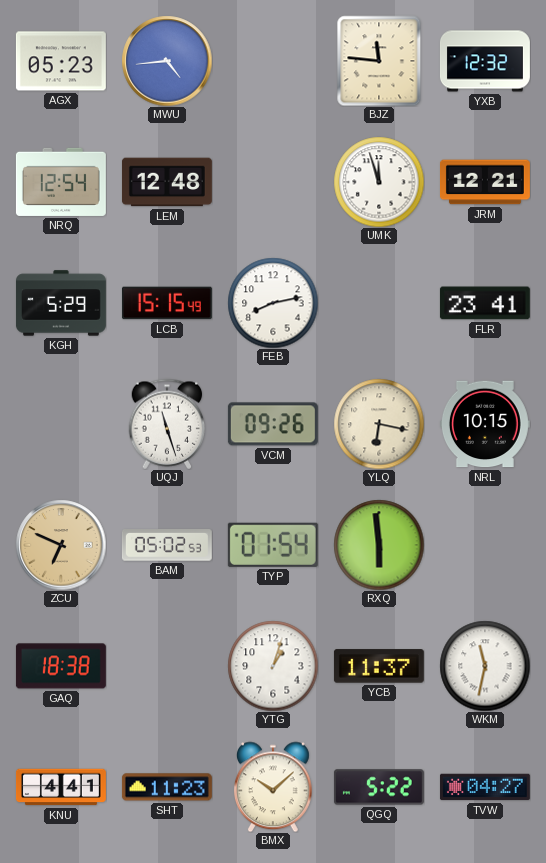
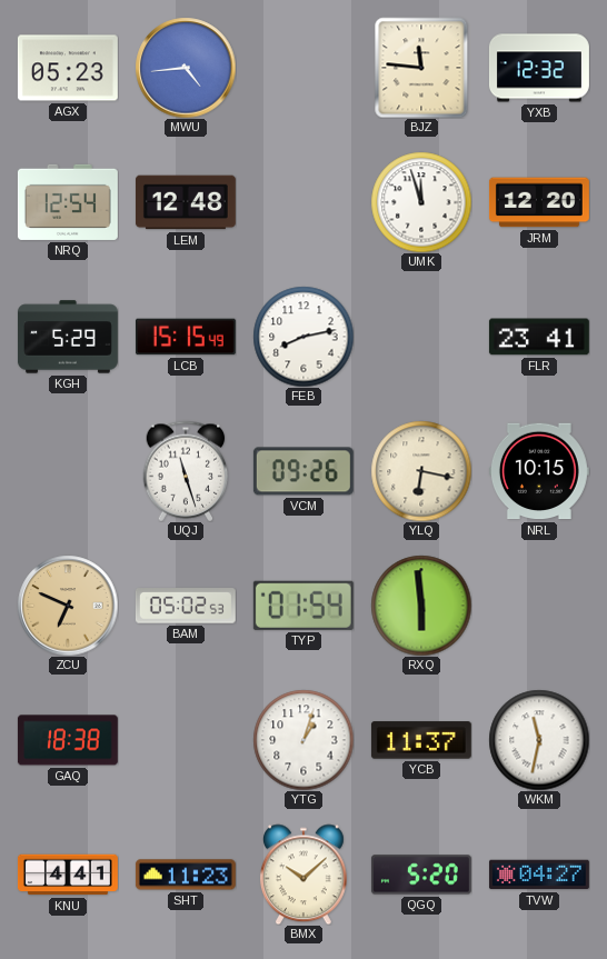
JRM: 12:21 -> 12:20 (539, 202)
QGQ: 5:22 -> 5:20 (421, 875)
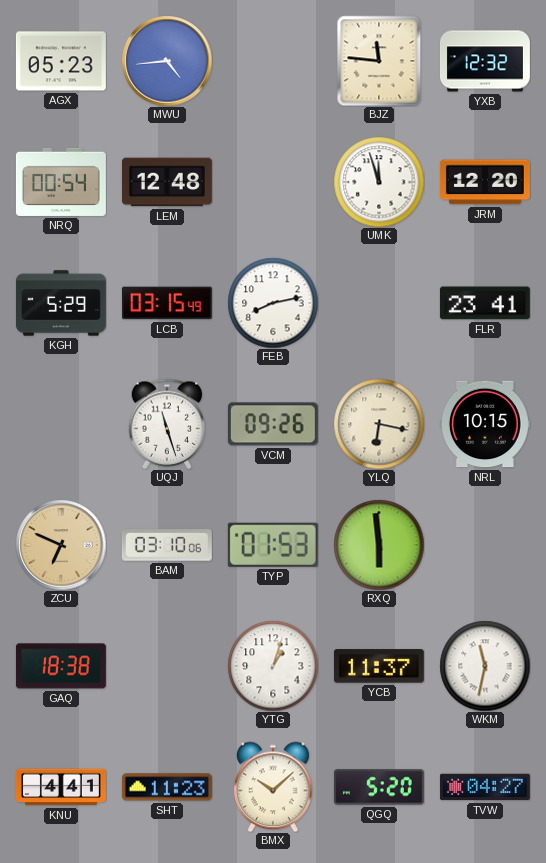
NRQ: 12:54 -> 00:54 (61, 182)
LCB: 15:15 -> 03:15 (167, 303)
BAM: 05:02 -> 03:10 (167, 546)
TYP: 01:54 -> 01:53 (273, 545)
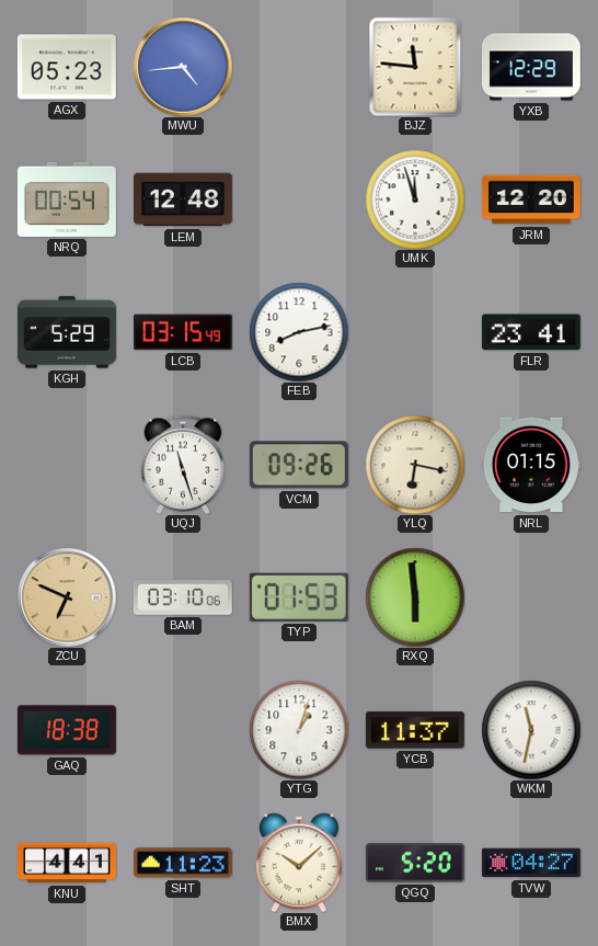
YXB: 12:32 -> 12:29 (531, 67)
NRL: 10:15 -> 01:15 (531, 465)
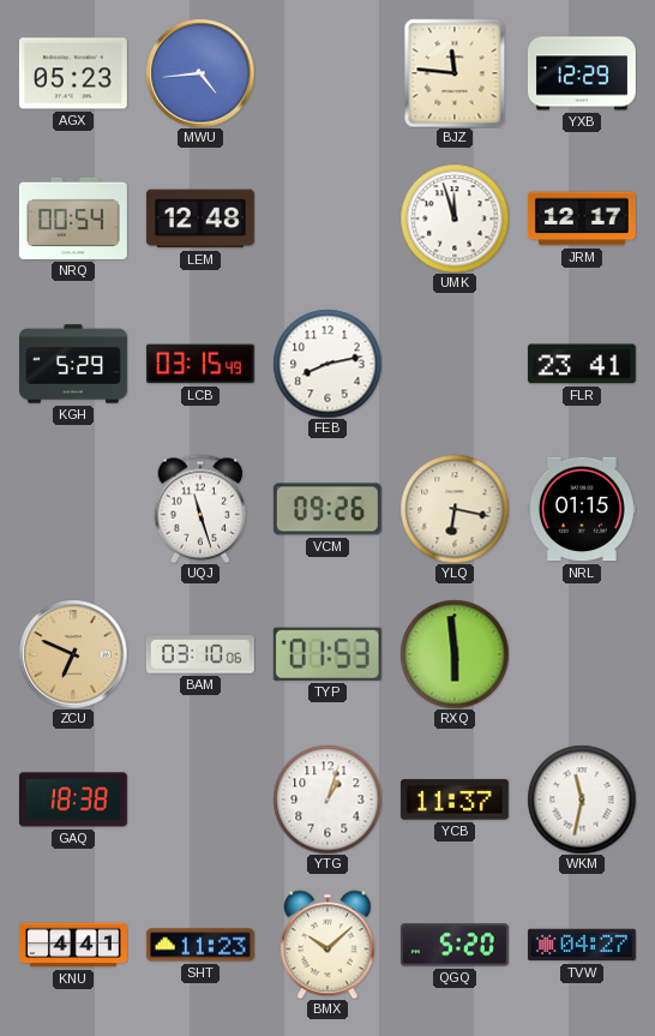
JRM: 12:20 -> 12:17 (582, 218)
